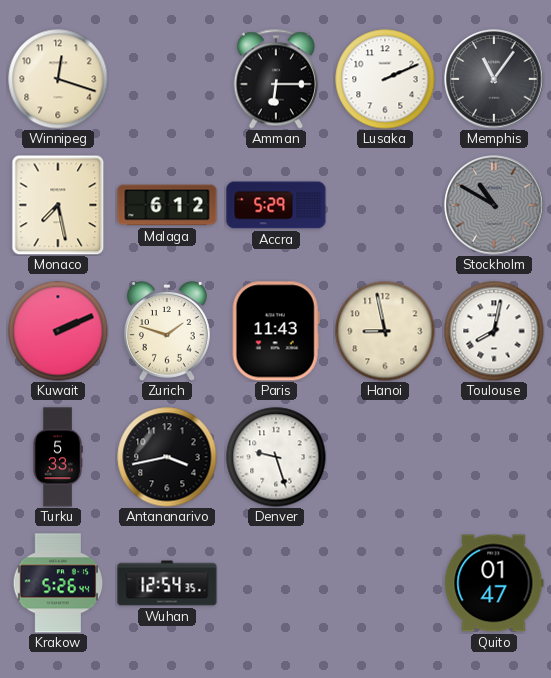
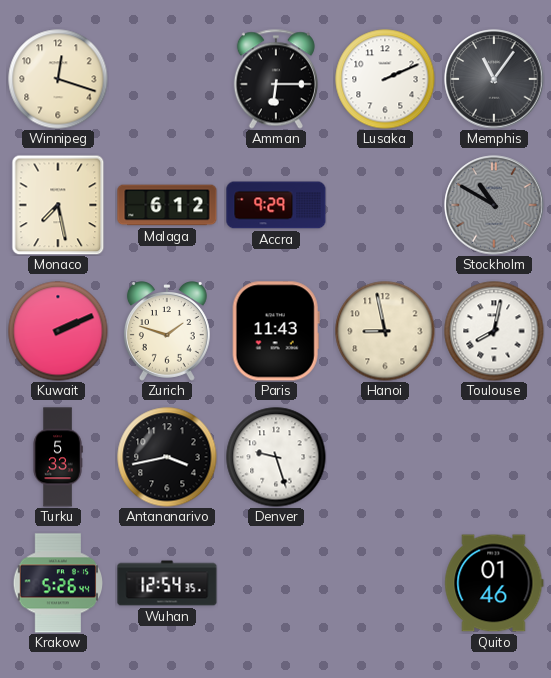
Accra: 5:29 -> 9:29 (276, 205)
Quito: 01:47 -> 01:46 (494, 583)
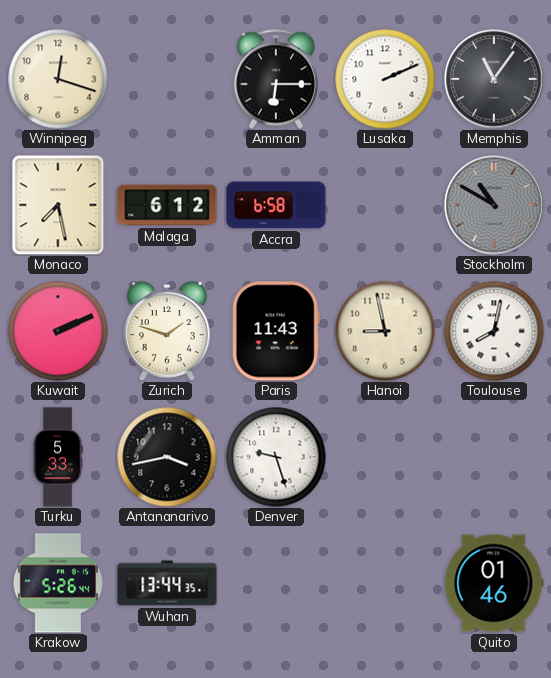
Accra: 9:29 -> 6:58 (276, 205)
Wuhan: 12:54 -> 13:44 (167, 583)
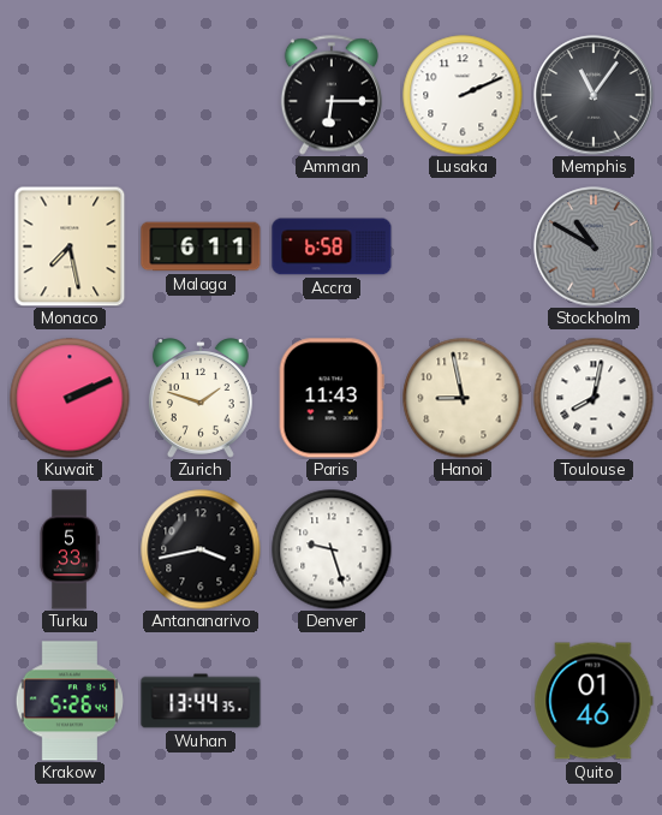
Winnipeg: 12:18 -> none (58, 79)
Malaga: 6:12 -> 6:11 (201, 246)
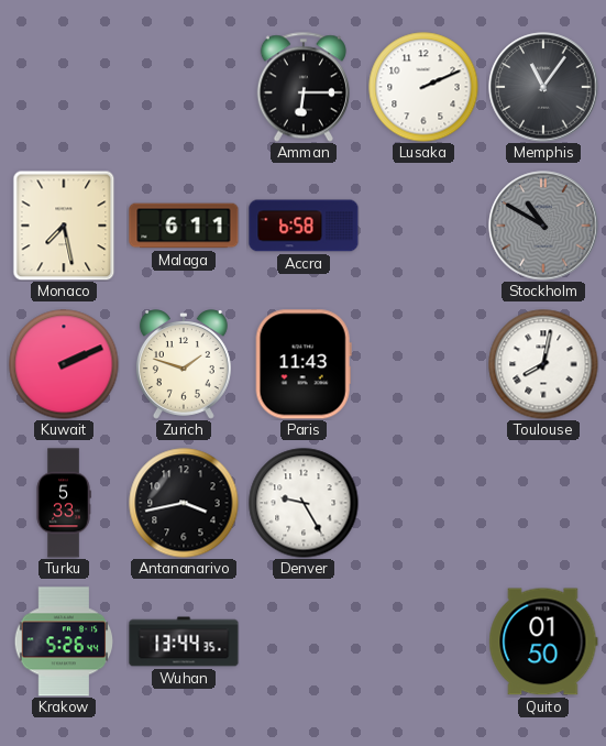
Hanoi: 8:58 -> none (463, 398)
Denver: 9:27 -> 9:25 (304, 503)
Quito: 01:46 -> 01:50 (543, 641)
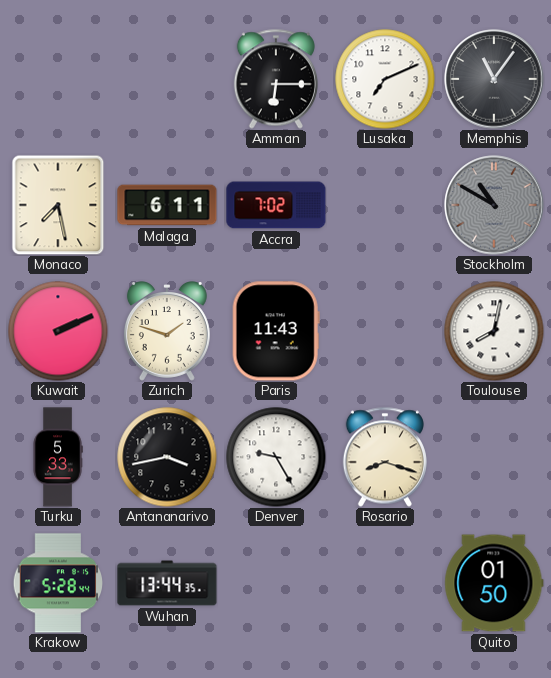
Lusaka: 2:11 -> 7:11 (385, 79)
Accra: 6:58 -> 7:02 (276, 205)
Rosario: none -> 8:18 (385, 457)
Krakow: 5:26 -> 5:28 (57, 583)
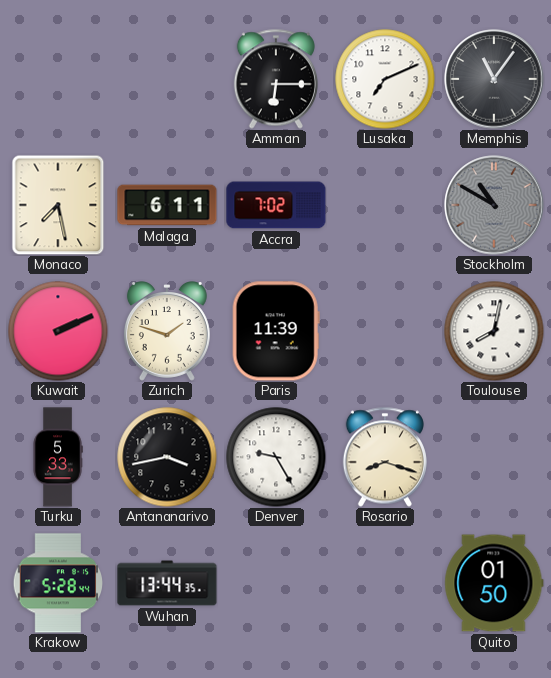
Paris: 11:43 -> 11:39 (276, 331)
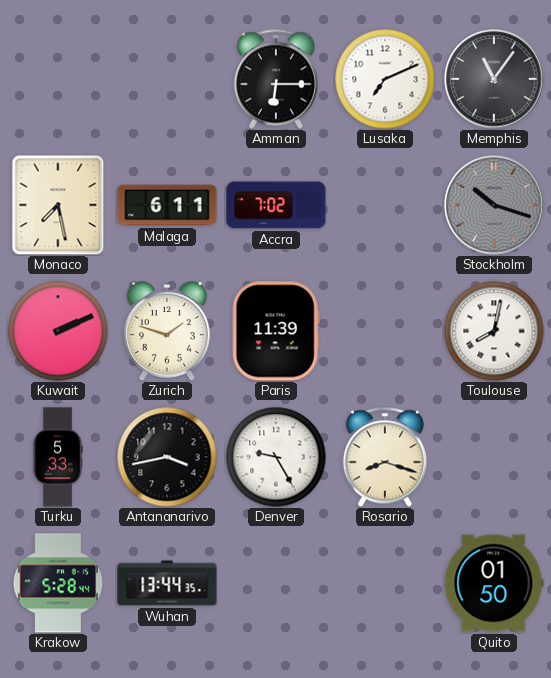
Stockholm: 10:50 -> 10:18 (494, 205)
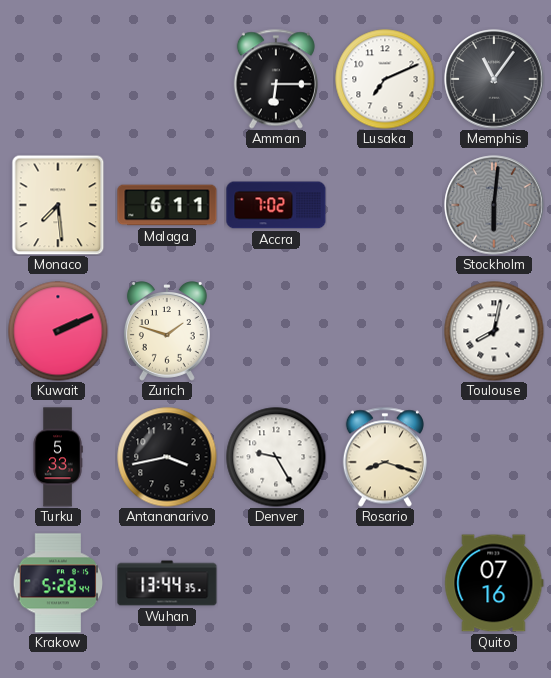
Monaco: 7:28 -> 7:29 (58, 205)
Stockholm: 10:18 -> 6:01 (494, 205)
Paris: 11:39 -> none (276, 331)
Quito: 01:50 -> 07:16 (494, 583)
